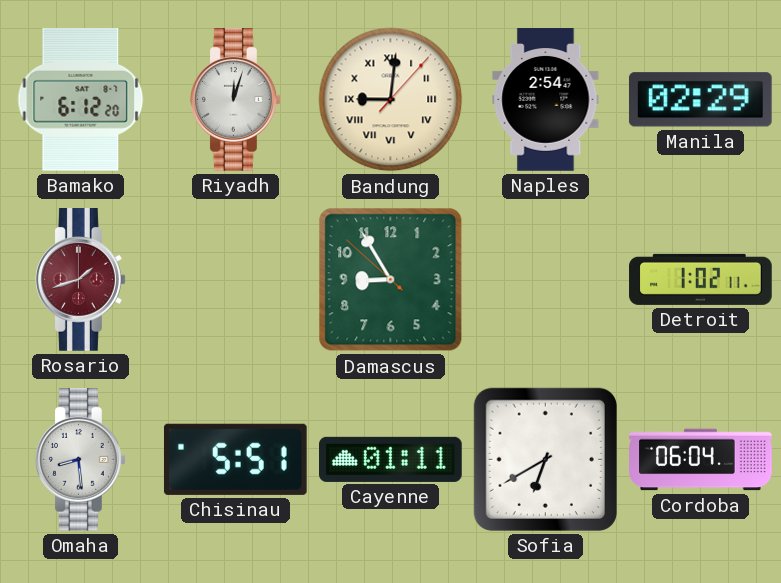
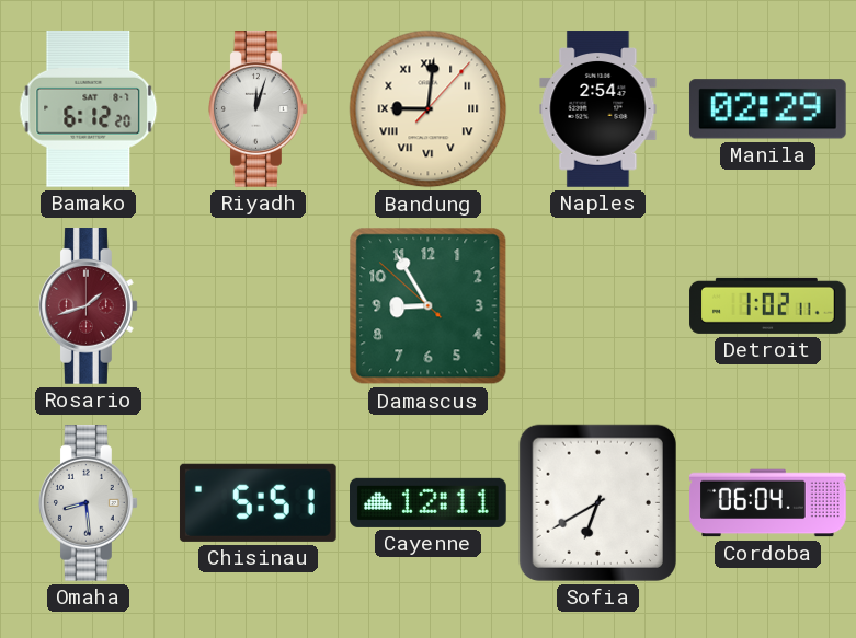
Cayenne: 01:11 -> 12:11 (429, 502)
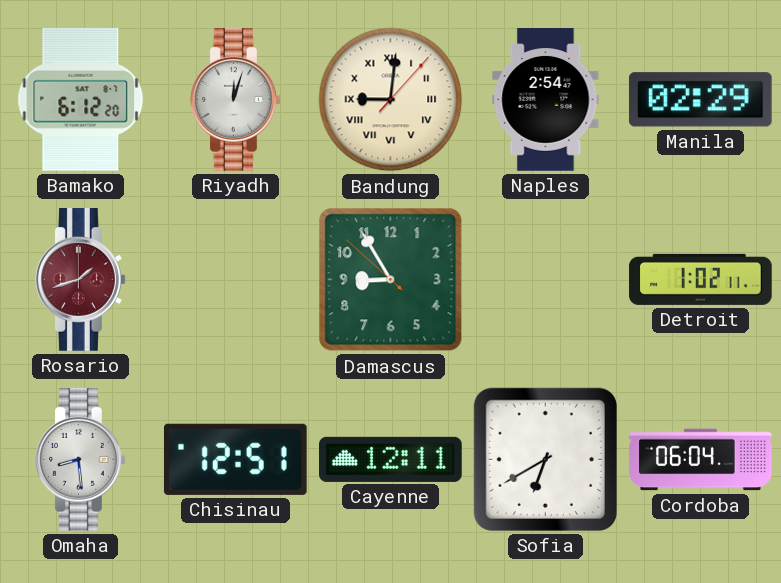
Chisinau: 5:51 -> 12:51 (235, 459)
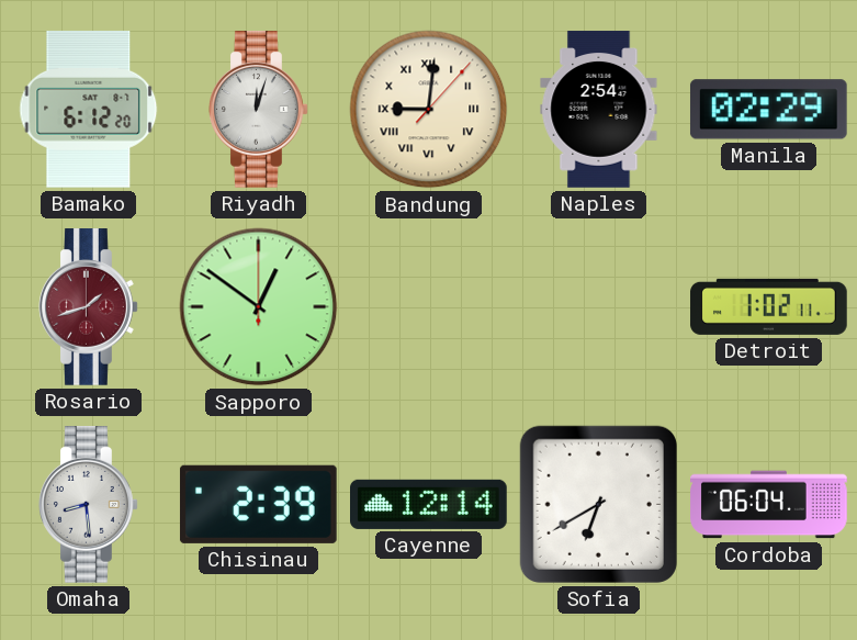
Sapporo: none -> 12:51 (259, 307)
Damascus: 8:54 -> none (391, 280)
Chisinau: 12:51 -> 2:39 (258, 504)
Cayenne: 12:11 -> 12:14 (429, 504)
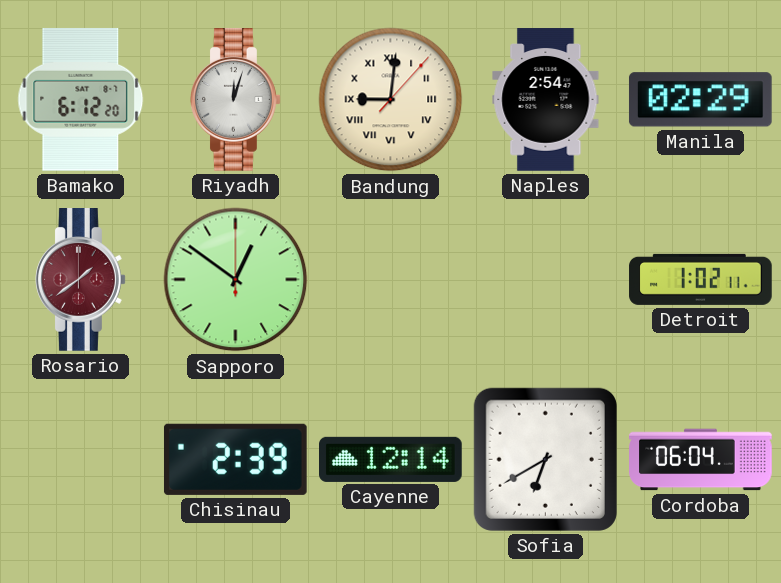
Rosario: 1:42 -> 1:39 (81, 280)
Omaha: 8:29 -> none (89, 505)
